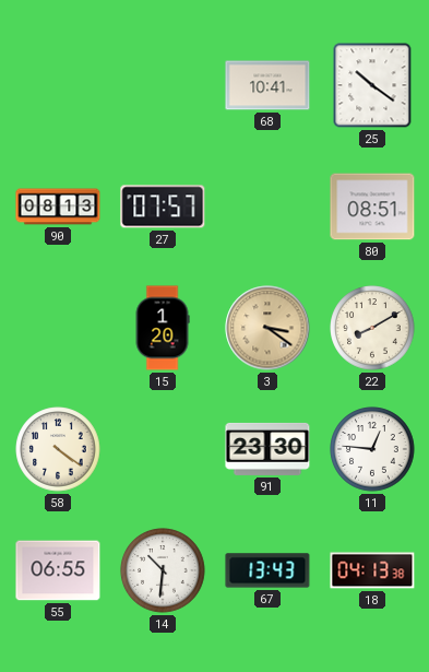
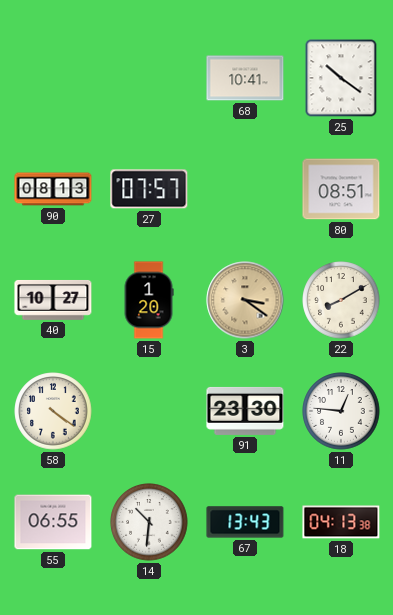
40: none -> 10:27 (53, 300)
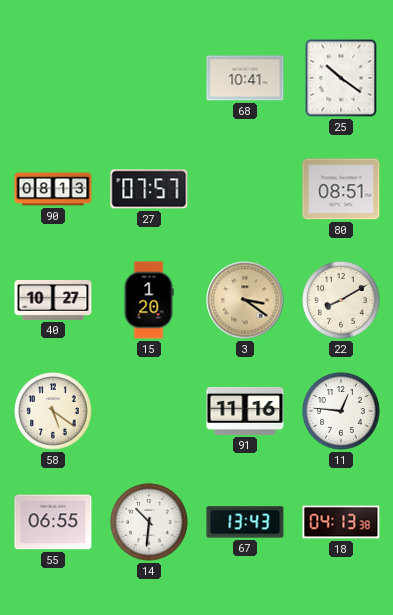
58: 4:21 -> 5:21 (53, 411)
91: 23:30 -> 11:16 (245, 411)
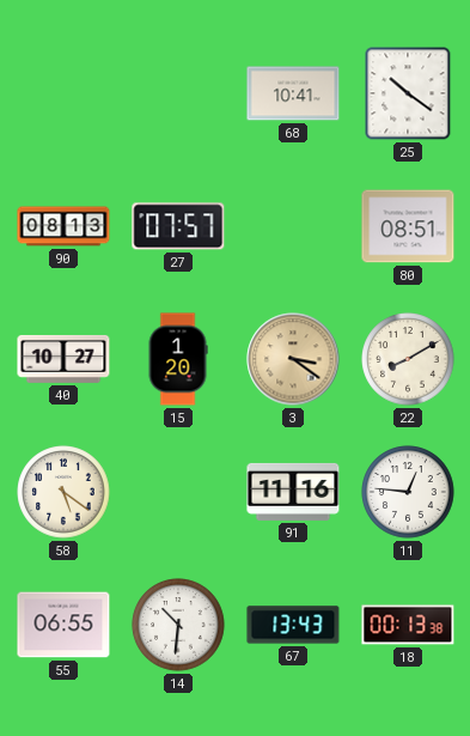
18: 04:13 -> 00:13 (408, 625)
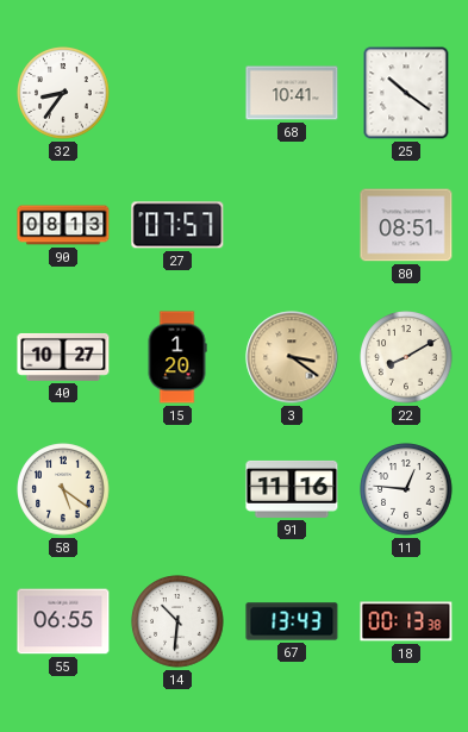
32: none -> 8:36 (63, 93)
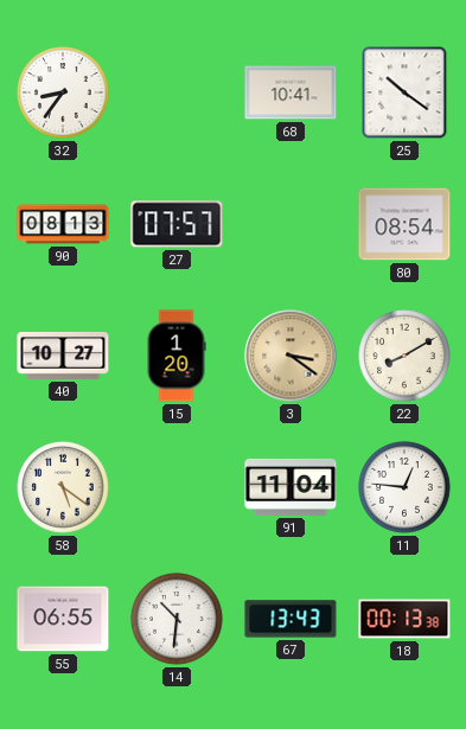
80: 08:51 -> 08:54 (404, 224)
91: 11:16 -> 11:04 (291, 487)
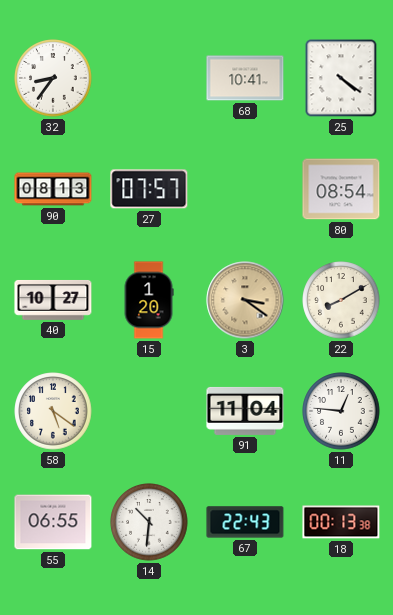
25: 10:21 -> 4:21 (341, 78)
67: 13:43 -> 22:43 (245, 522)
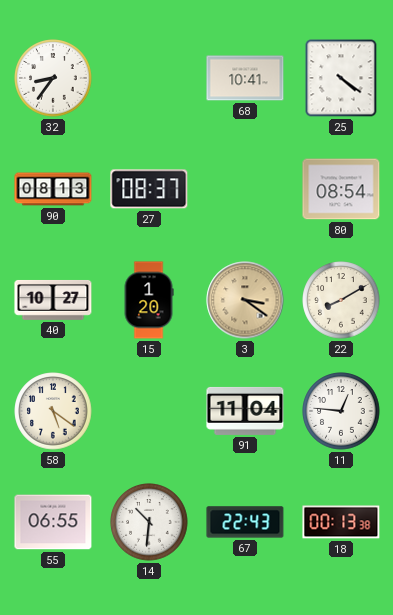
27: 07:57 -> 08:37 (149, 189)
